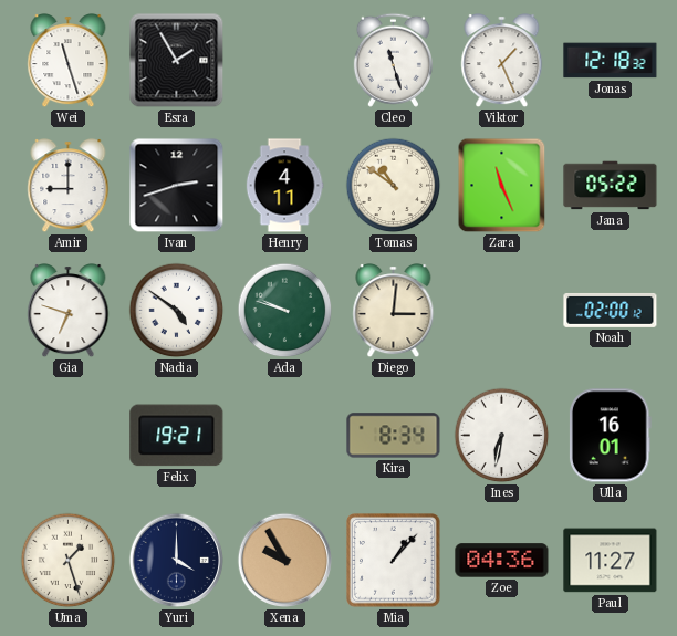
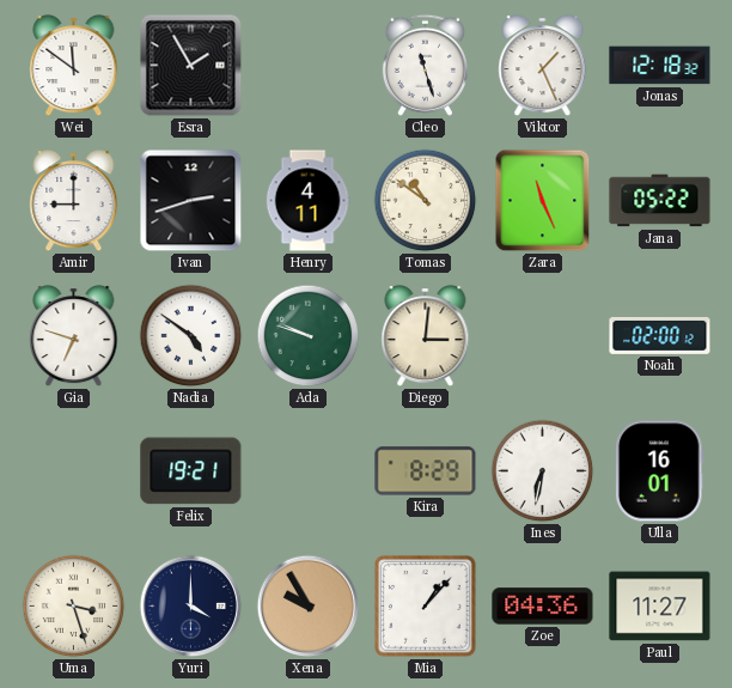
Wei: 11:27 -> 11:51 (74, 67)
Kira: 8:34 -> 8:29 (426, 471)
Uma: 1:27 -> 3:27 (74, 607)
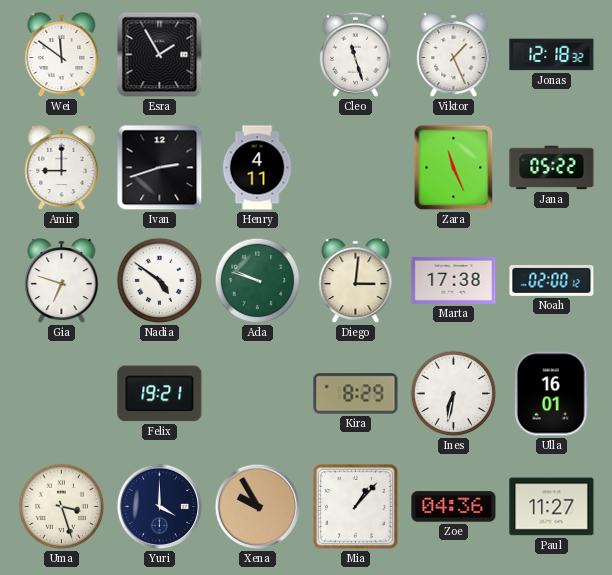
Tomas: 10:51 -> none (426, 201)
Marta: none -> 17:38 (454, 280)
